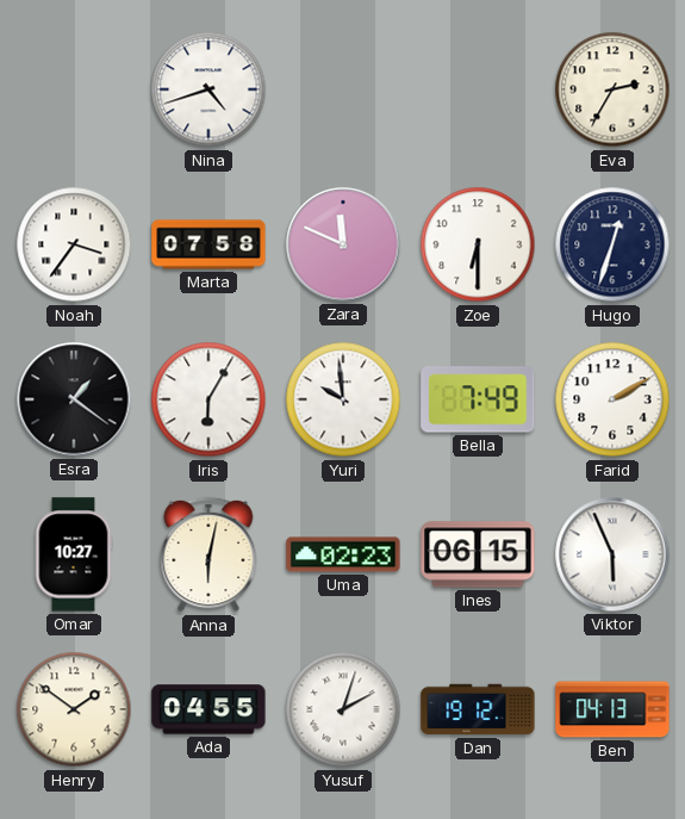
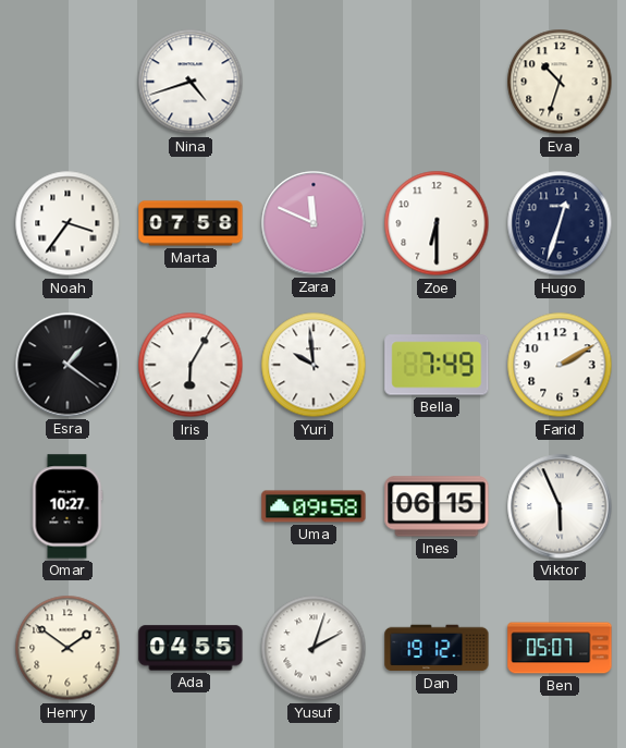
Eva: 2:35 -> 10:33 (560, 82)
Anna: 6:02 -> none (208, 554)
Uma: 02:23 -> 09:58 (314, 506)
Ben: 04:13 -> 05:07 (560, 648)
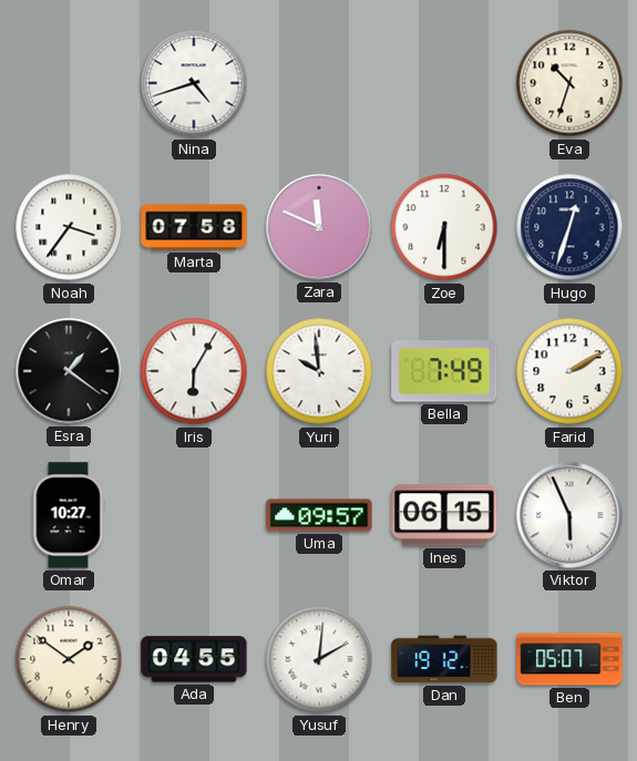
Uma: 09:58 -> 09:57 (319, 515)
Yusuf: 2:03 -> 2:01 (319, 659)
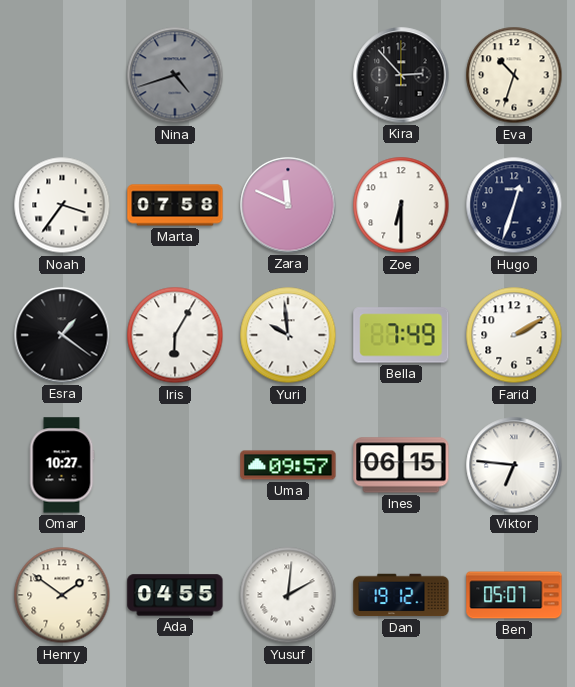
Nina dial: white -> grey (175, 75)
Kira: none -> 2:53 (401, 75)
Viktor: 5:56 -> 6:46 (514, 465)
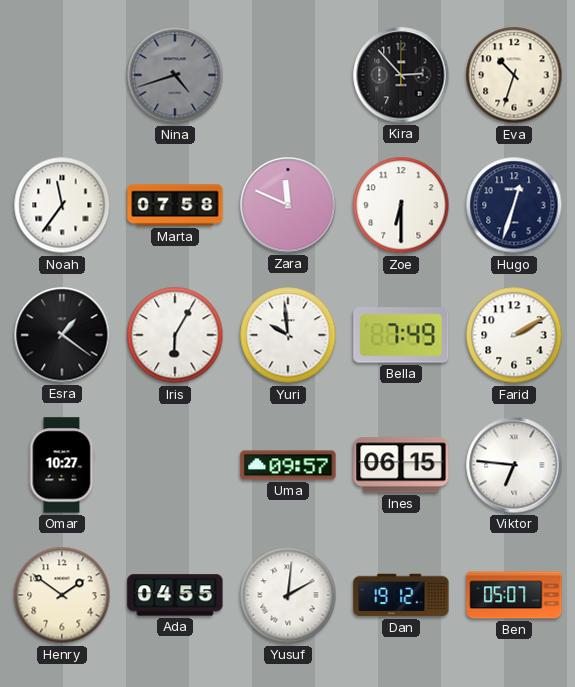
Noah: 3:36 -> 11:36 (62, 205)
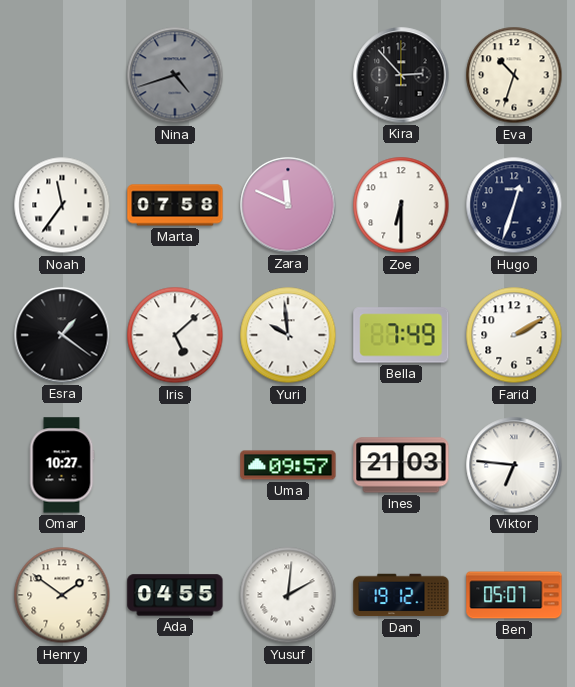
Iris: 6:05 -> 5:08 (175, 335)
Ines: 06:15 -> 21:03 (401, 465)
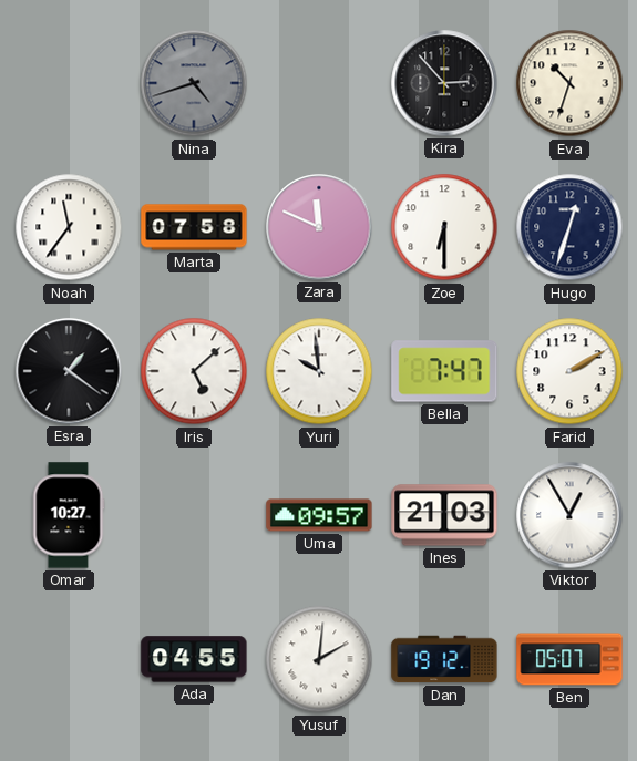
Bella: 7:49 -> 7:47 (444, 371)
Viktor: 6:46 -> 12:55 (569, 515)
Henry: 1:51 -> none (62, 595)
